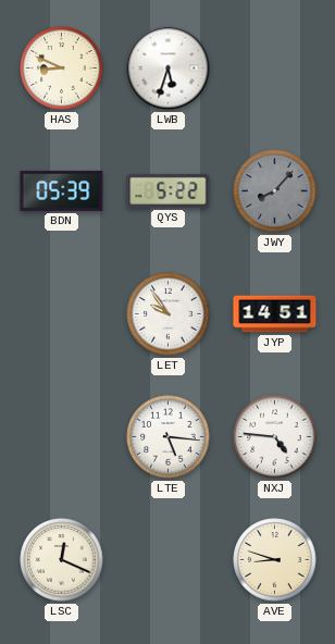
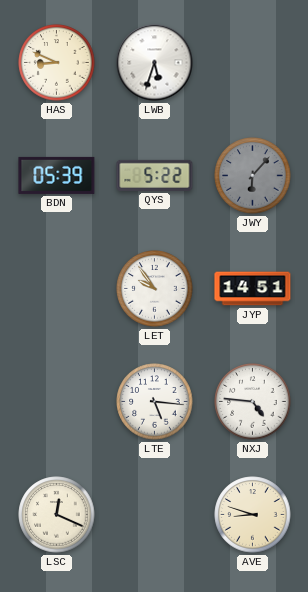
JWY: 8:07 -> 6:07 (253, 176)
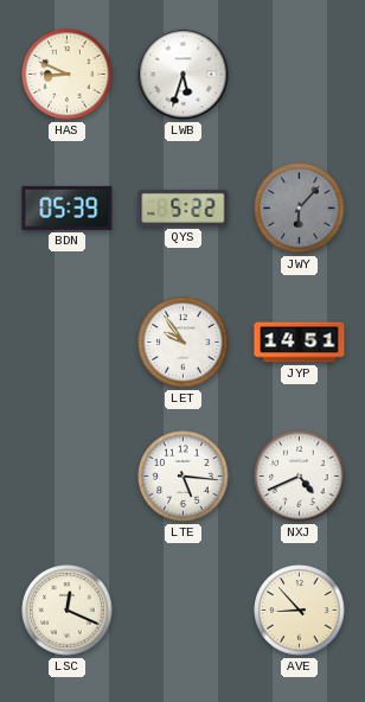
NXJ: 4:46 -> 4:41 (300, 477)
AVE: 8:48 -> 8:53 (300, 611)
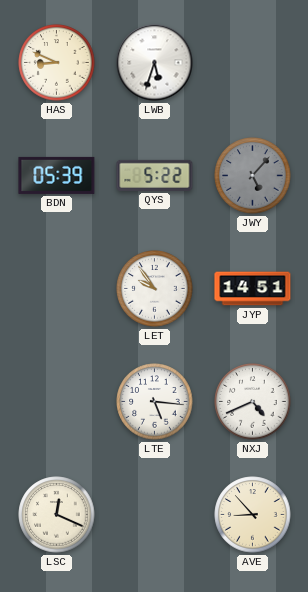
JWY: 6:07 -> 5:07 (253, 176)
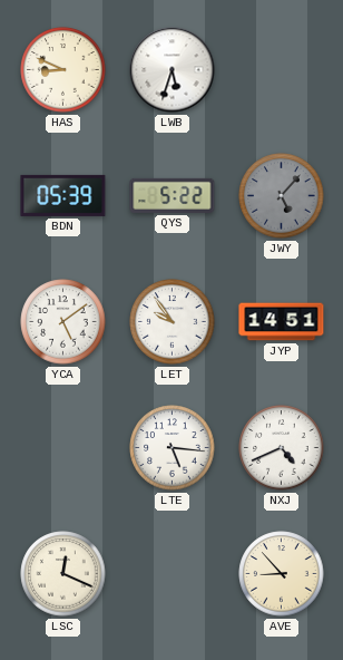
YCA: none -> 5:09 (63, 322)
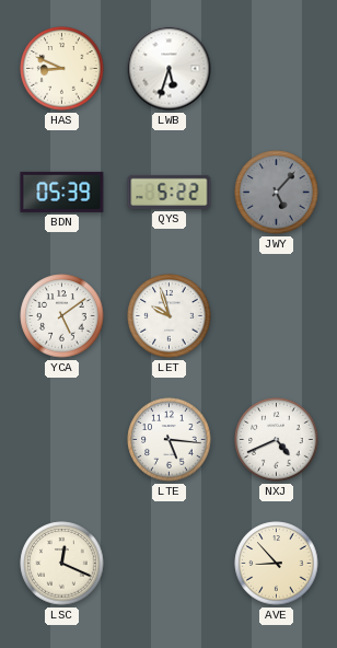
LET: 9:54 -> 9:57 (170, 316)
JYP: 14:51 -> none (282, 322)
